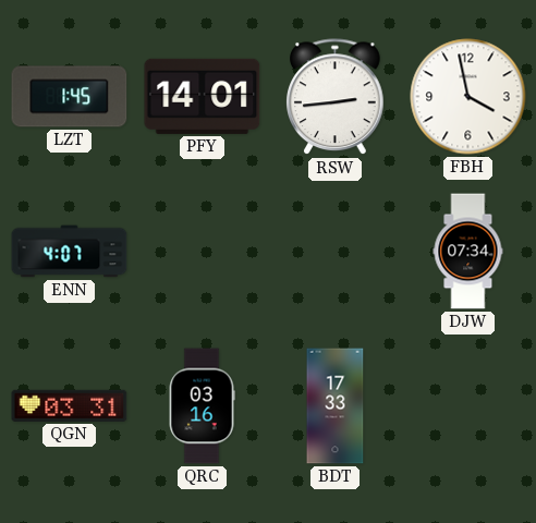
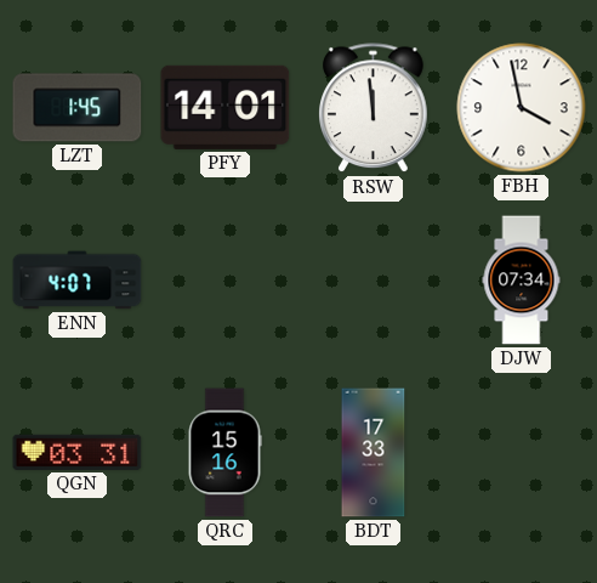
RSW: 2:44 -> 11:59 (374, 108)
QRC: 03:16 -> 15:16 (224, 453)
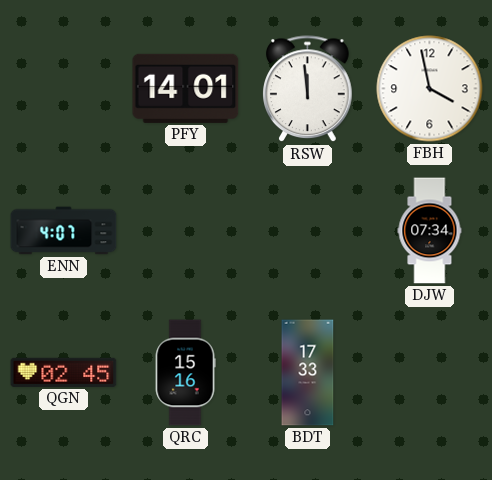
LZT: 1:45 -> none (78, 108)
QGN: 03:31 -> 02:45 (64, 372)
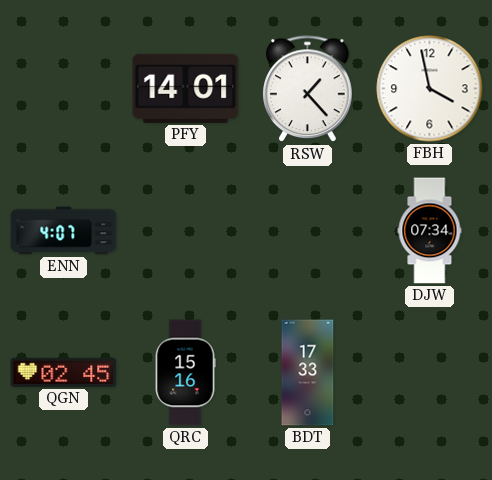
RSW: 11:59 -> 1:23 (308, 89)
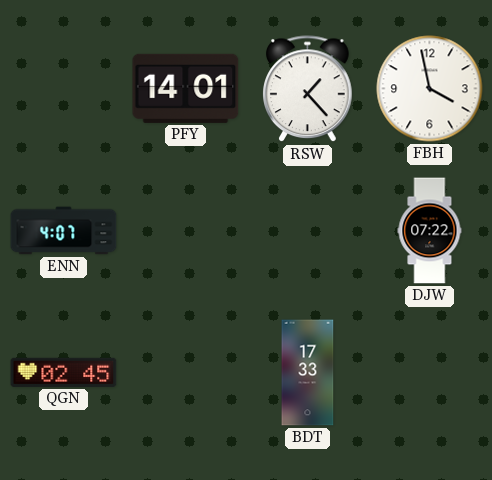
DJW: 07:34 -> 07:22 (430, 231)
QRC: 15:16 -> none (185, 373)
